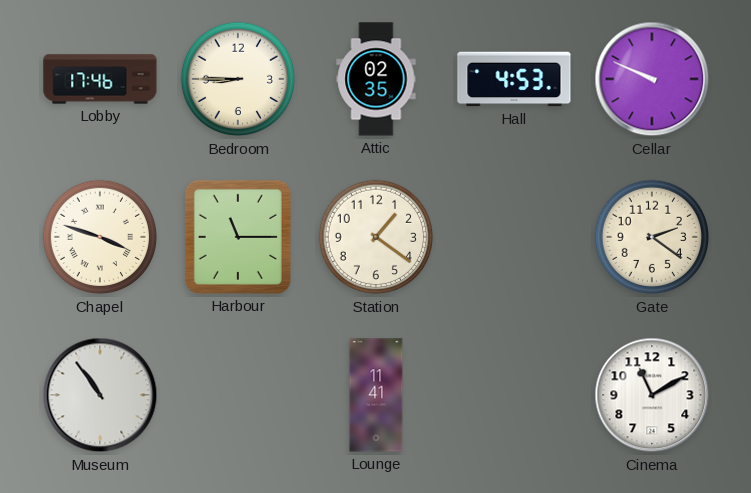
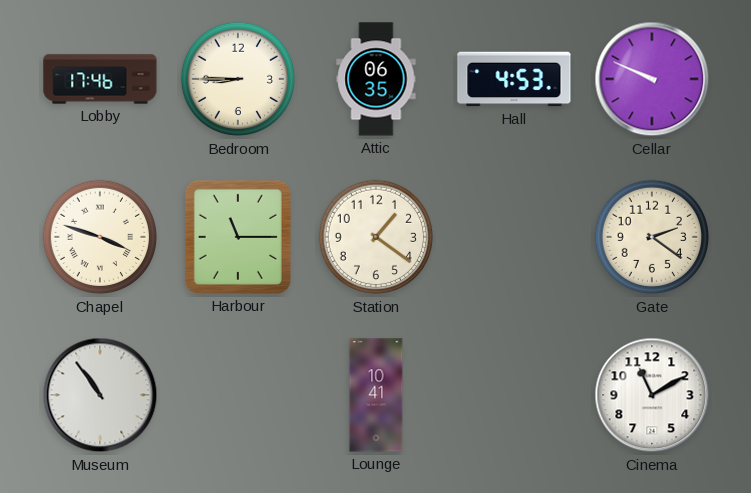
Attic: 02:35 -> 06:35 (376, 79)
Lounge: 11:41 -> 10:41 (376, 395)
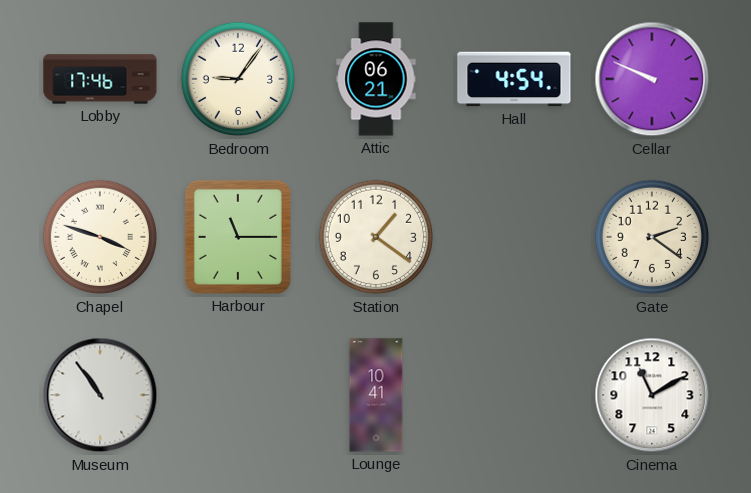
Bedroom: 8:45 -> 9:06 (238, 79)
Attic: 06:35 -> 06:21 (376, 79)
Hall: 4:53 -> 4:54 (514, 79)
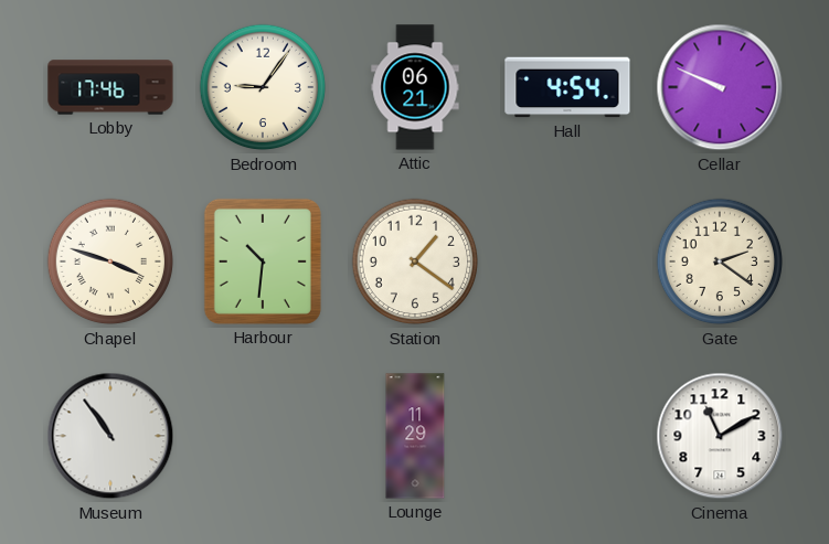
Harbour: 11:15 -> 10:31 (263, 262)
Lounge: 10:41 -> 11:29 (415, 436)
